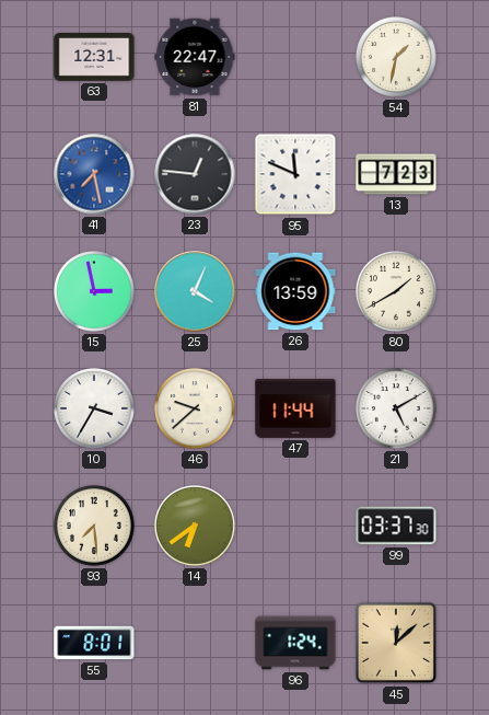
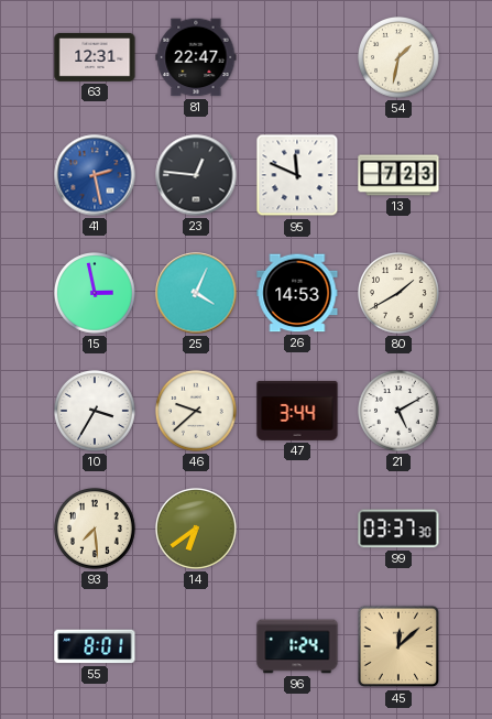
41: 7:28 -> 2:28 (95, 175)
26: 13:59 -> 14:53 (297, 293)
47: 11:44 -> 3:44 (297, 411)
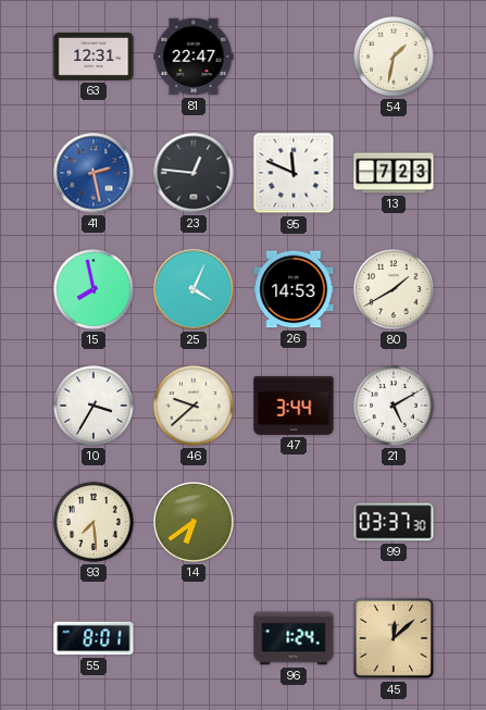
15: 2:58 -> 7:58 (95, 290)
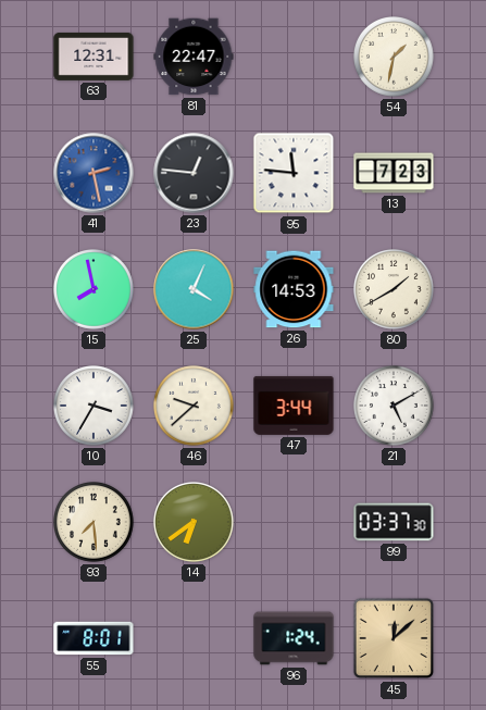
95: 11:49 -> 11:46 (294, 173)
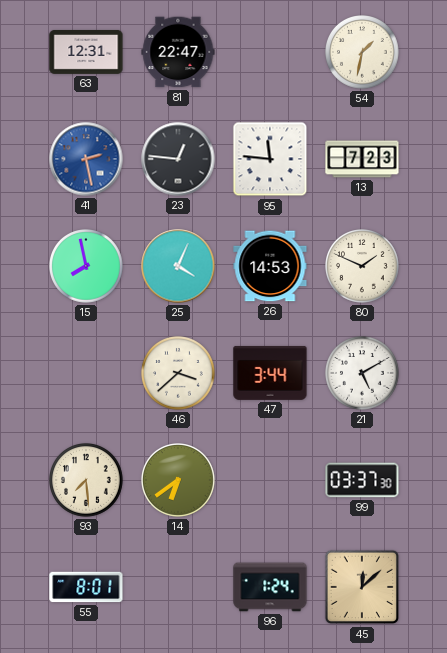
80: 1:40 -> 1:49 (363, 267)
10: 3:35 -> none (95, 407)
46: 9:38 -> 3:38 (179, 374)
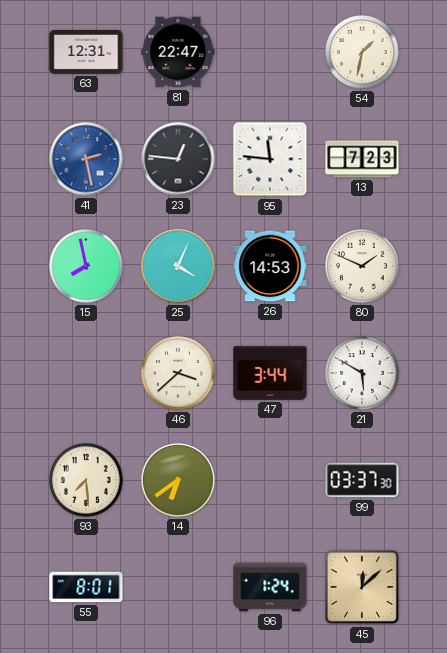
21: 5:10 -> 5:50 (363, 374)
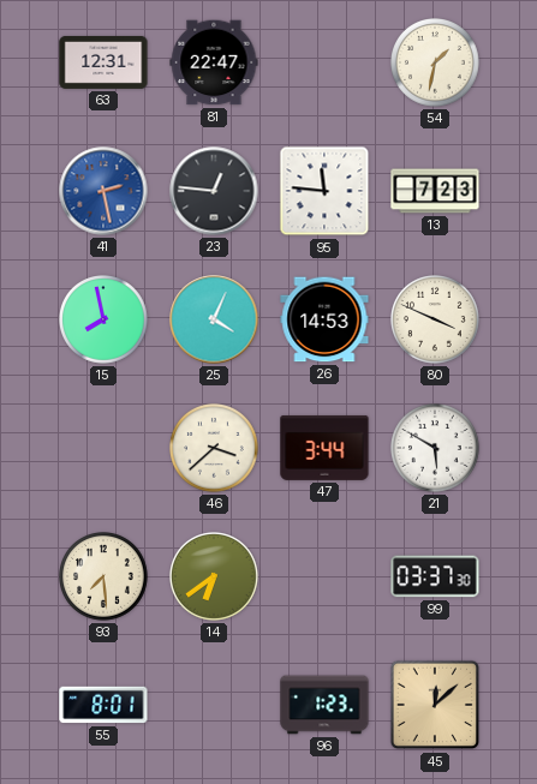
80: 1:49 -> 3:49 (436, 321)
96: 1:24 -> 1:23 (324, 705)
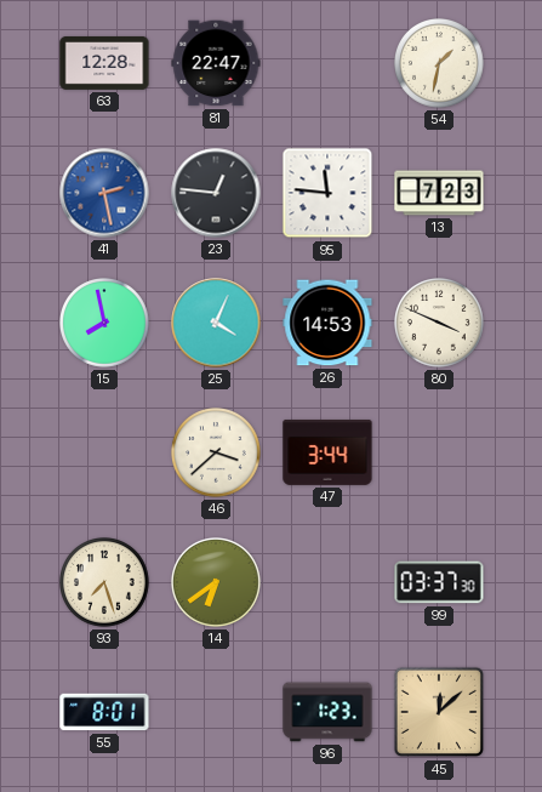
63: 12:31 -> 12:28 (104, 63)
21: 5:50 -> none (436, 449)
93: 7:29 -> 7:27 (105, 583)
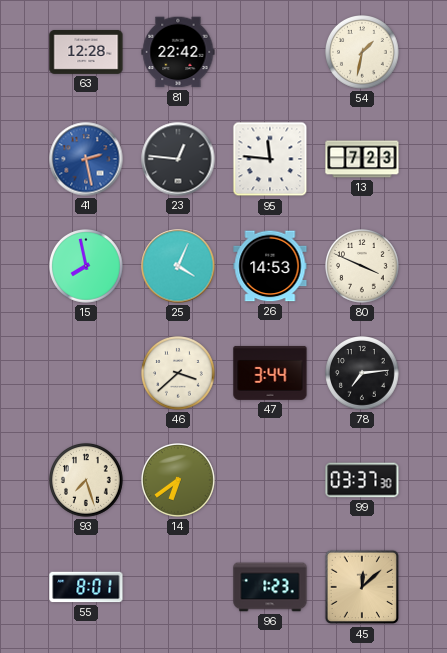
81: 22:47 -> 22:42 (178, 52)
78: none -> 7:14 (363, 374)
